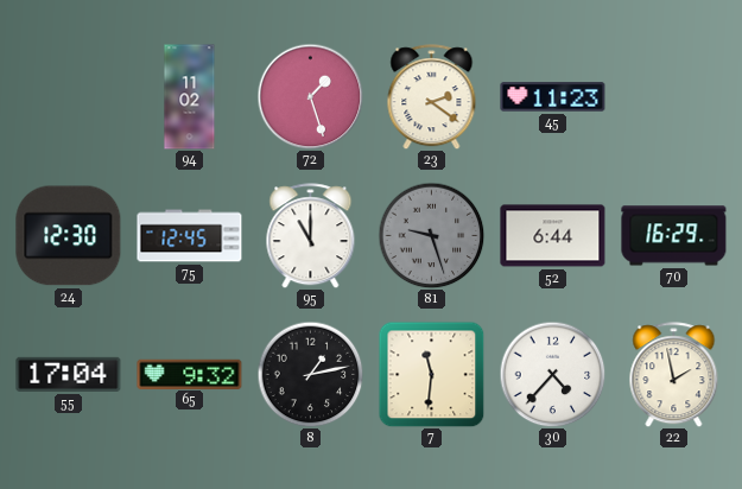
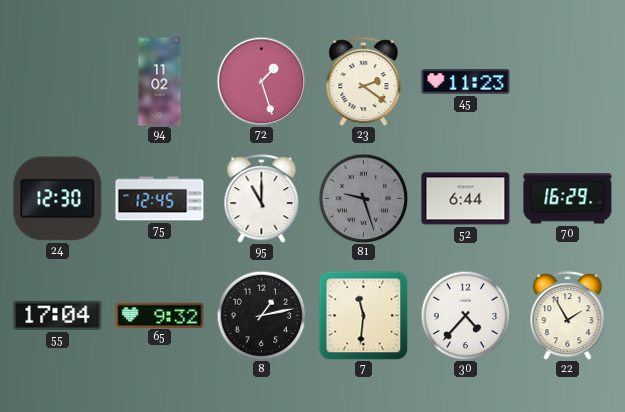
22: 1:58 -> 1:55 (568, 316)
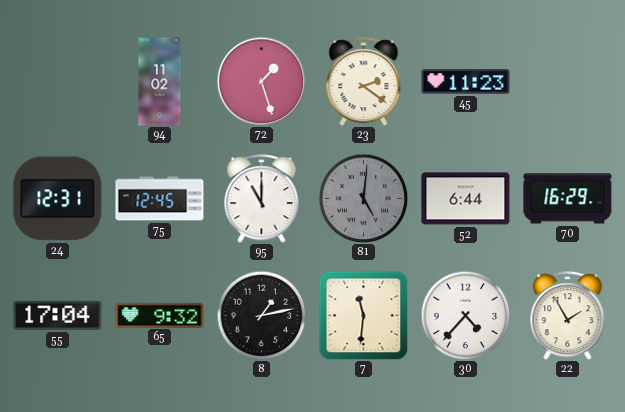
24: 12:30 -> 12:31 (58, 199)
81: 9:27 -> 5:01 (363, 198)
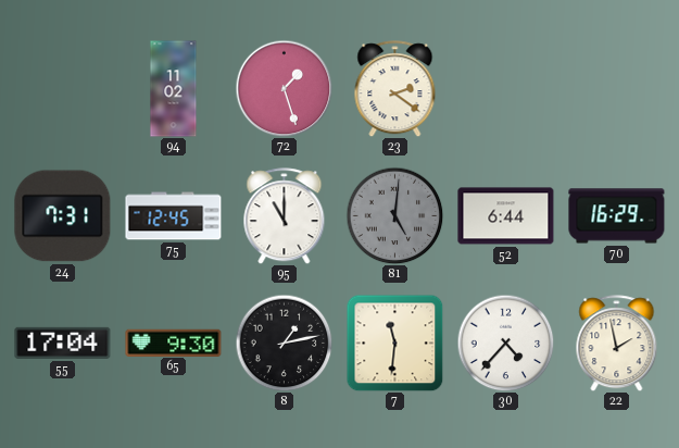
45: 11:23 -> none (466, 82)
24: 12:31 -> 7:31 (63, 216)
65: 9:32 -> 9:30 (174, 343)
22: 1:55 -> 1:58 (617, 344)
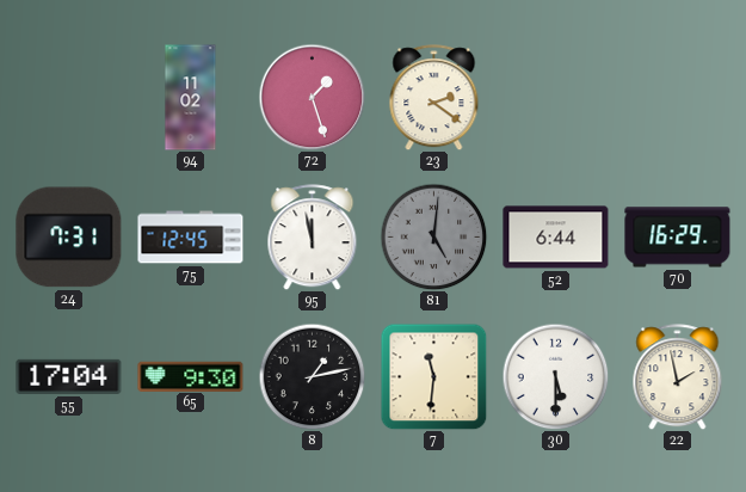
95: 11:00 -> 11:58 (313, 238)
30: 4:37 -> 5:30 (555, 376)
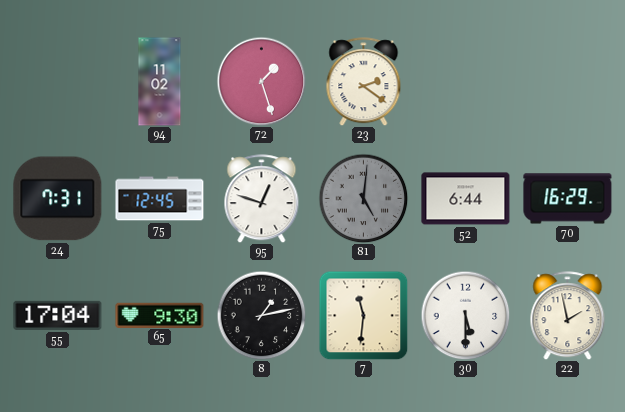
95: 11:58 -> 12:48 (262, 199)
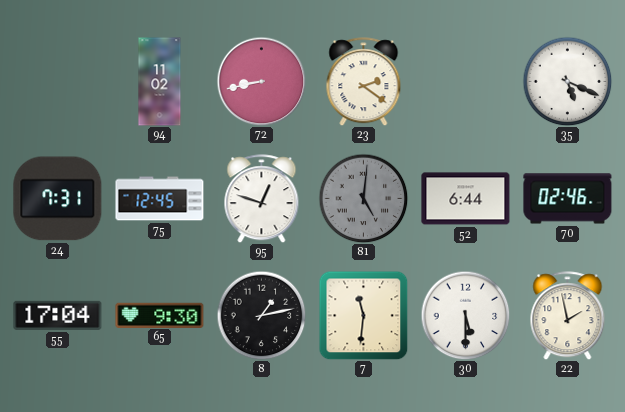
72: 1:27 -> 8:43 (261, 81)
35: none -> 5:19 (567, 81)
70: 16:29 -> 02:46 (568, 199)
